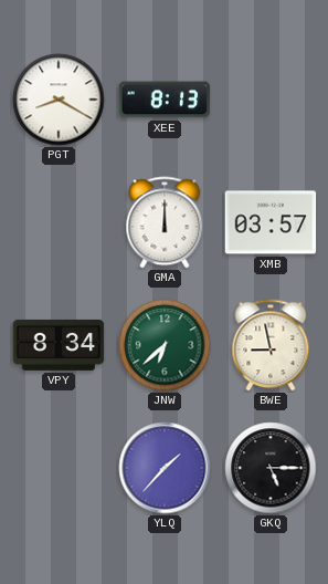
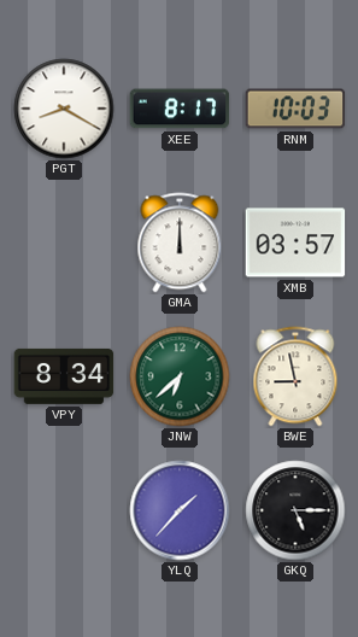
XEE: 8:13 -> 8:17 (180, 109)
RNM: none -> 10:03 (295, 109)
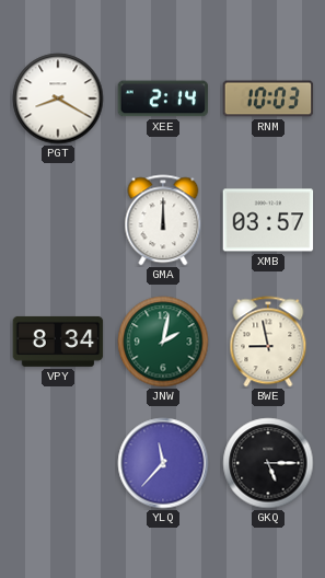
XEE: 8:17 -> 2:14 (163, 99)
JNW: 6:38 -> 2:02 (163, 342)
YLQ: 1:37 -> 11:37 (163, 463)
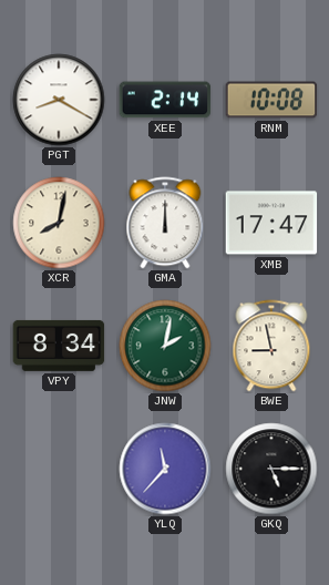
RNM: 10:03 -> 10:08 (271, 100)
XCR: none -> 8:02 (59, 223)
XMB: 03:57 -> 17:47 (271, 223)
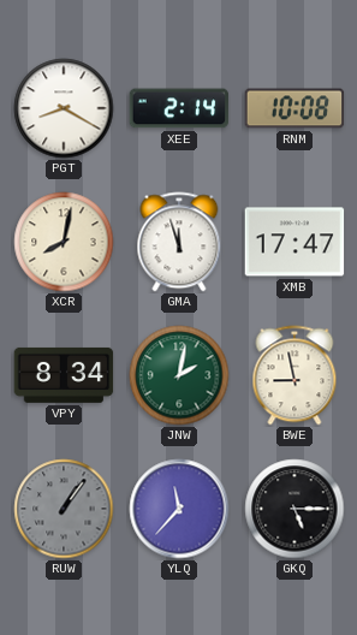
GMA: 12:00 -> 11:57 (179, 242)
RUW: none -> 1:06 (64, 509)
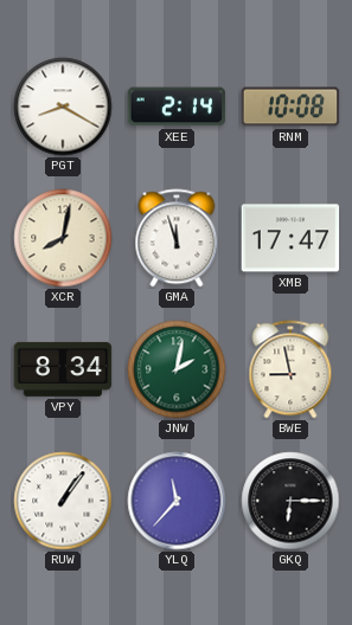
RUW dial: grey -> white (63, 501)
GKQ: 5:15 -> 6:15 (290, 501)
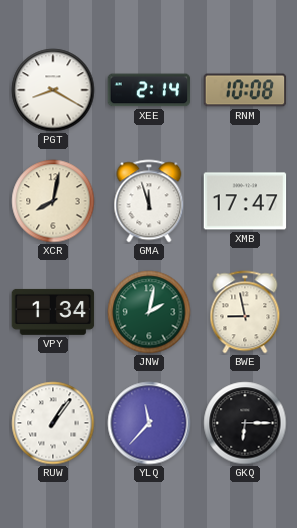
VPY: 8:34 -> 1:34 (53, 312)
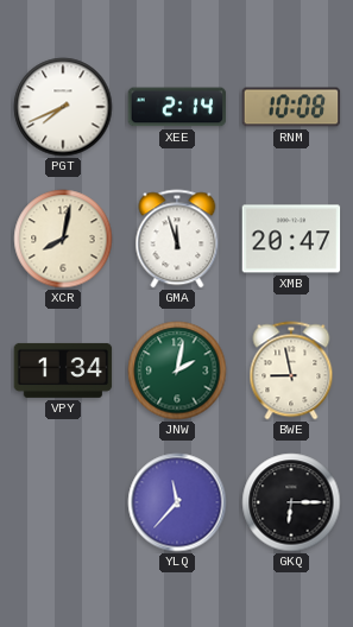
PGT: 8:20 -> 7:41 (63, 107)
XMB: 17:47 -> 20:47 (291, 239)
RUW: 1:06 -> none (53, 423)
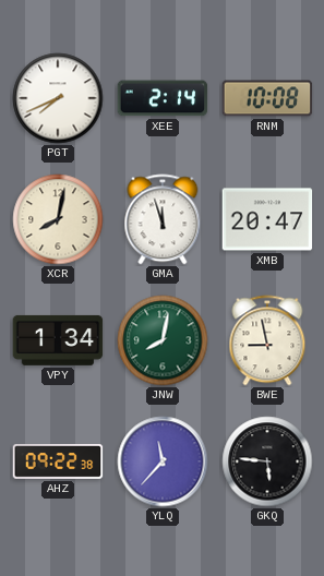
JNW: 2:02 -> 8:02 (163, 340)
AHZ: none -> 09:22 (58, 463)
GKQ: 6:15 -> 5:46 (267, 461)
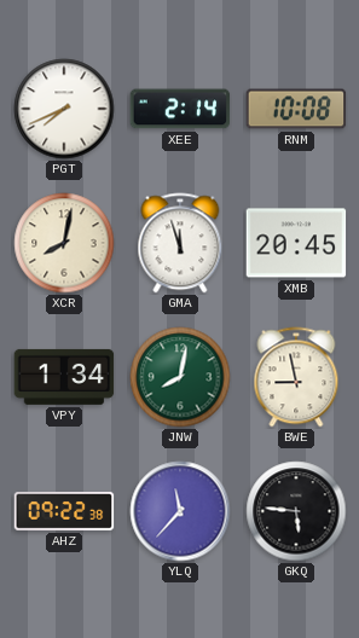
XMB: 20:47 -> 20:45 (296, 243)
